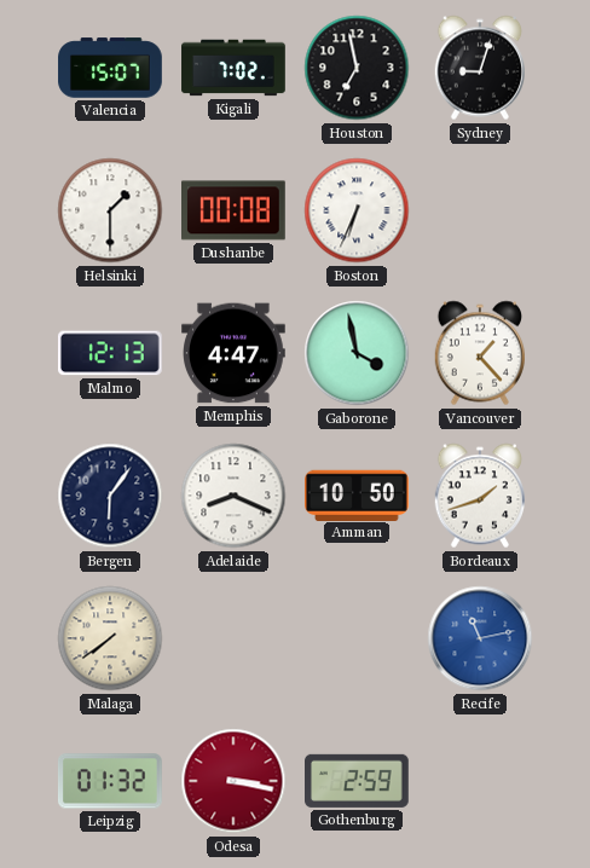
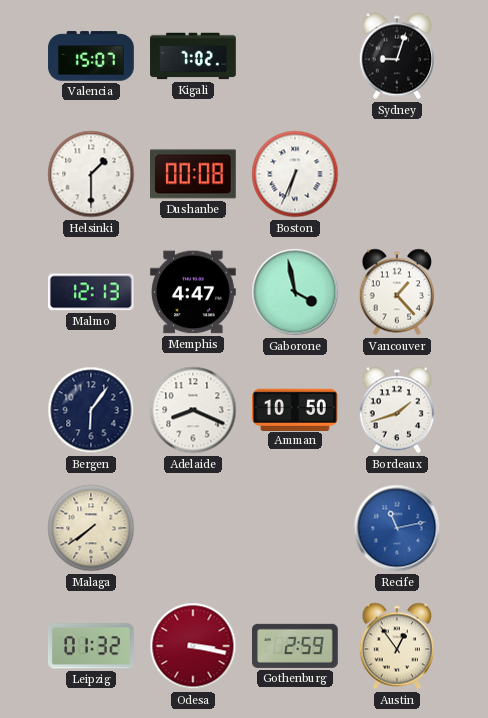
Houston: 6:58 -> none (357, 68)
Austin: none -> 12:54 (396, 646)
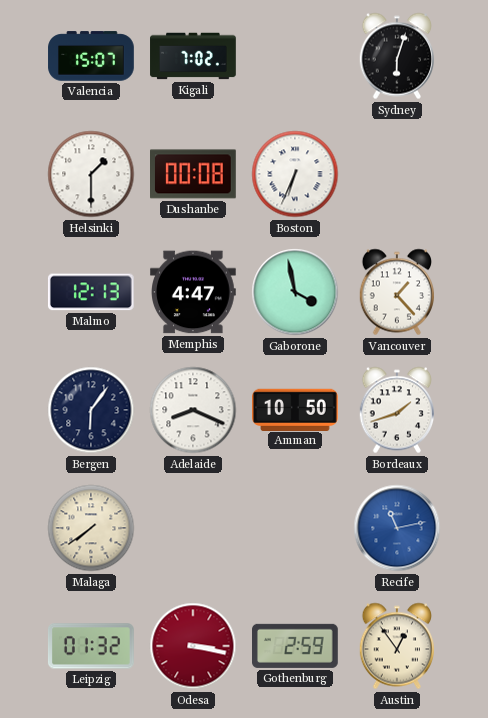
Sydney: 9:03 -> 6:03 (396, 56)
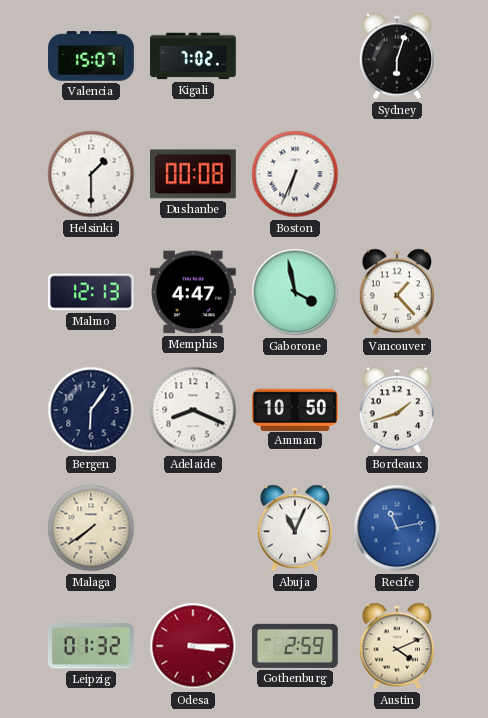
Abuja: none -> 11:04 (294, 528)
Odesa: 3:17 -> 3:15 (193, 646)
Austin: 12:54 -> 4:11 (396, 646)
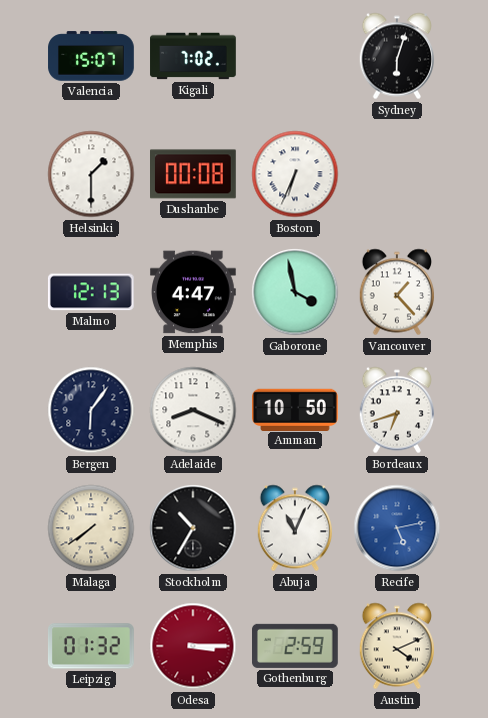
Bordeaux: 1:42 -> 6:42 (396, 410)
Stockholm: none -> 10:35 (193, 528)
Recife: 11:13 -> 5:13 (397, 528)
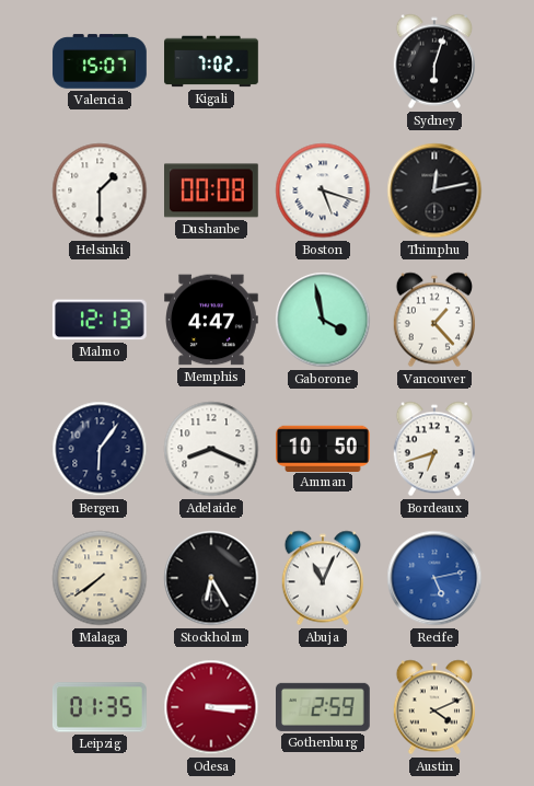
Boston: 6:34 -> 5:18 (323, 190)
Thimphu: none -> 12:13 (434, 190)
Stockholm: 10:35 -> 6:25 (211, 578)
Leipzig: 01:32 -> 01:35 (100, 707)
